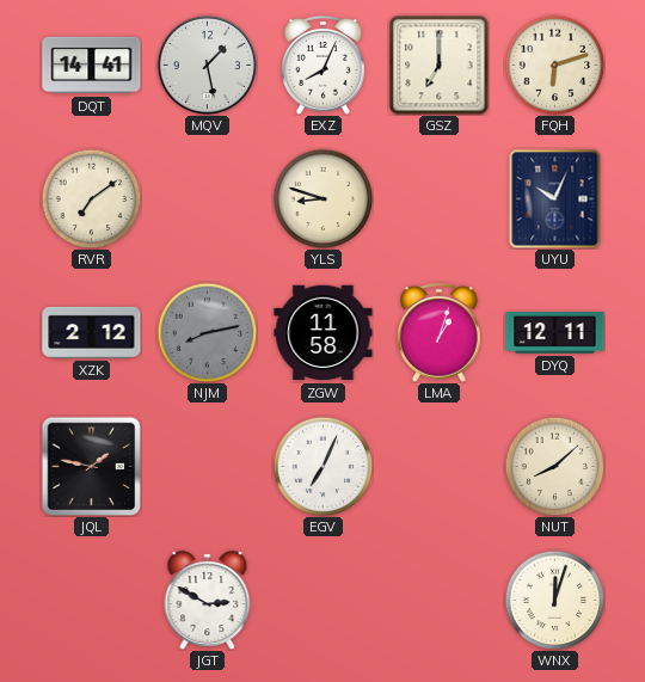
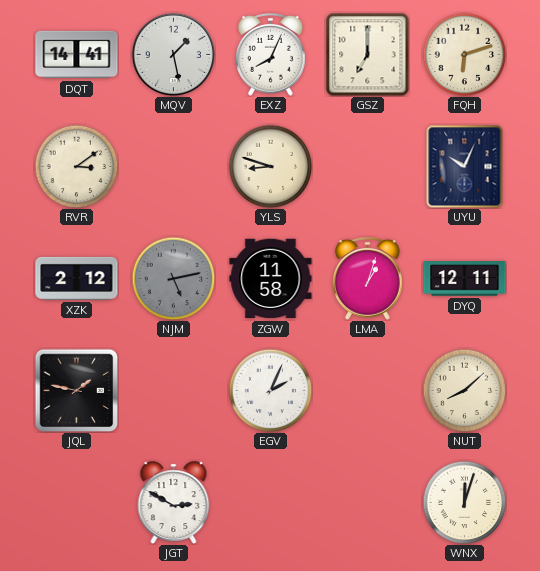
RVR: 7:09 -> 3:09 (76, 166)
NJM: 8:13 -> 5:13 (173, 278)
EGV: 7:04 -> 2:04 (270, 390)
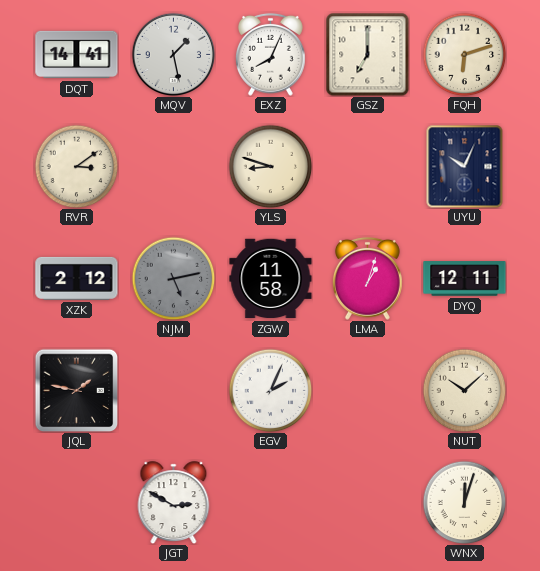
NUT: 8:08 -> 10:08 (464, 390)
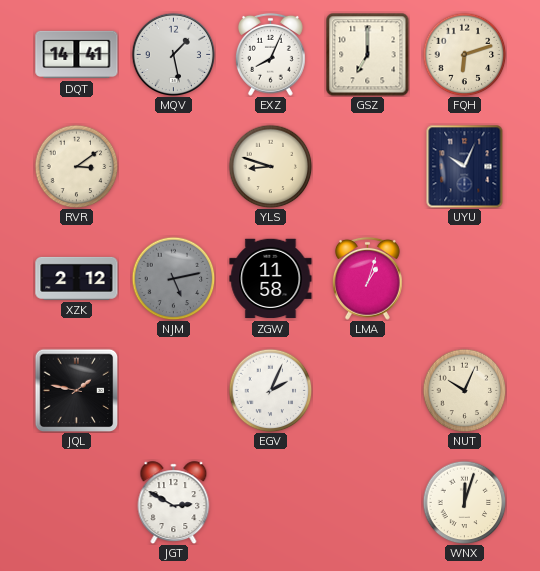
DYQ: 12:11 -> none (465, 279)
NUT: 10:08 -> 10:04 (464, 390)
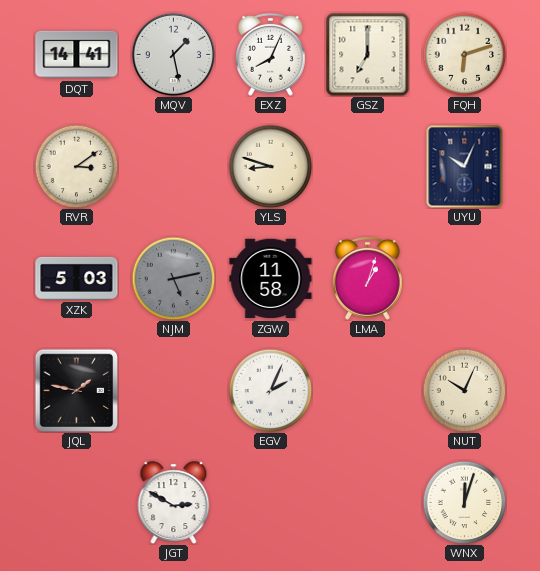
XZK: 2:12 -> 5:03 (77, 278)
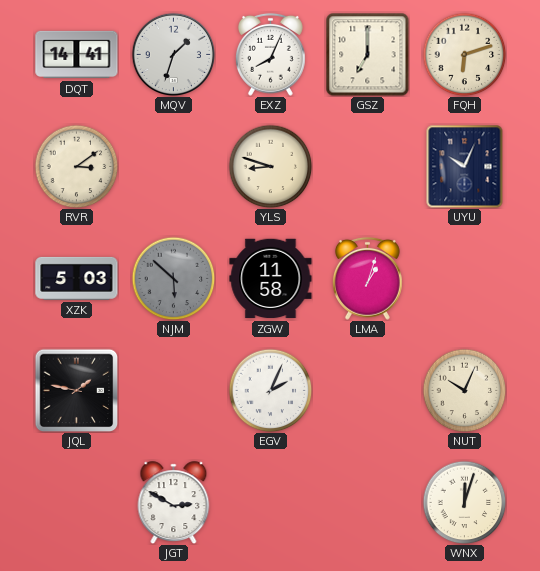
MQV: 1:28 -> 1:33 (173, 54)
NJM: 5:13 -> 5:52 (173, 278)
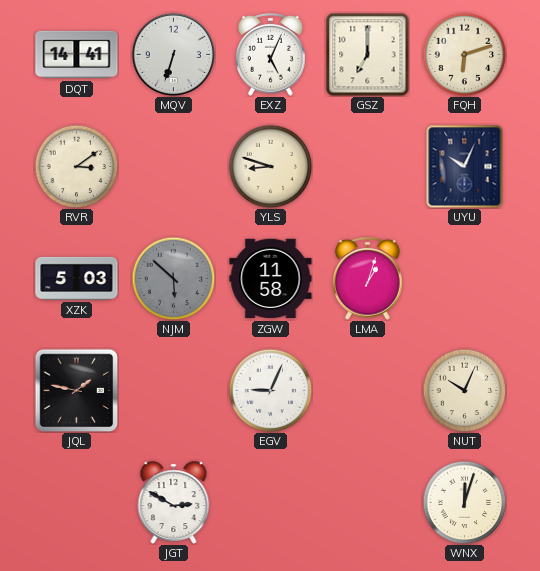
MQV: 1:33 -> 6:33 (173, 54)
EXZ: 8:04 -> 5:04 (270, 54)
EGV: 2:04 -> 9:04 (270, 390)
